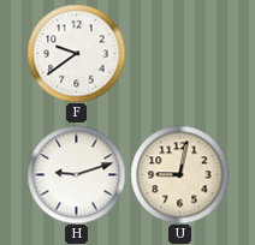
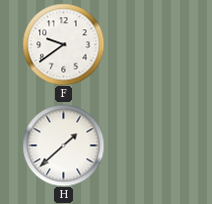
H: 9:12 -> 1:38 (63, 145)
U: 9:02 -> none (179, 174)
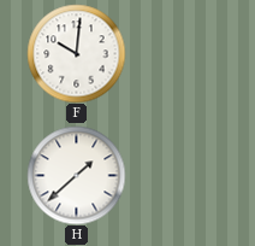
F: 9:39 -> 10:01 (76, 53)
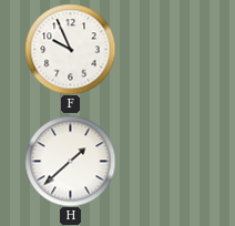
F: 10:01 -> 9:56 (70, 49)
